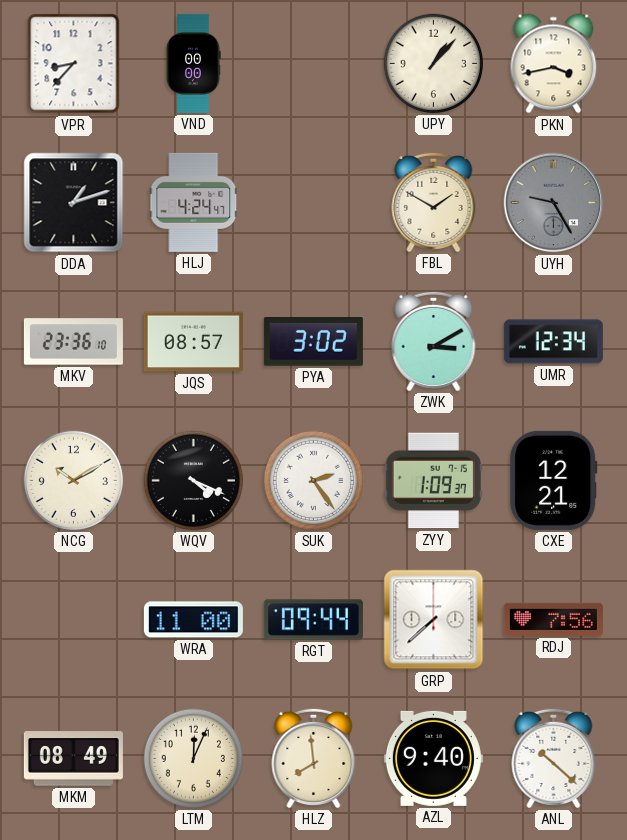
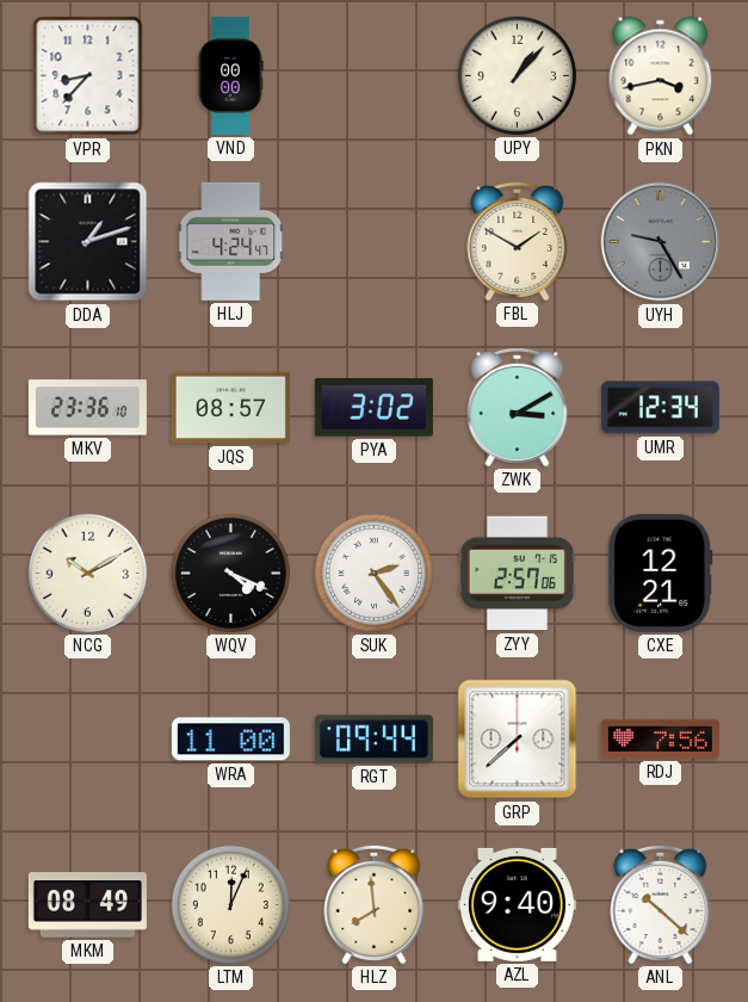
ZYY: 1:09 -> 2:57 (517, 574)
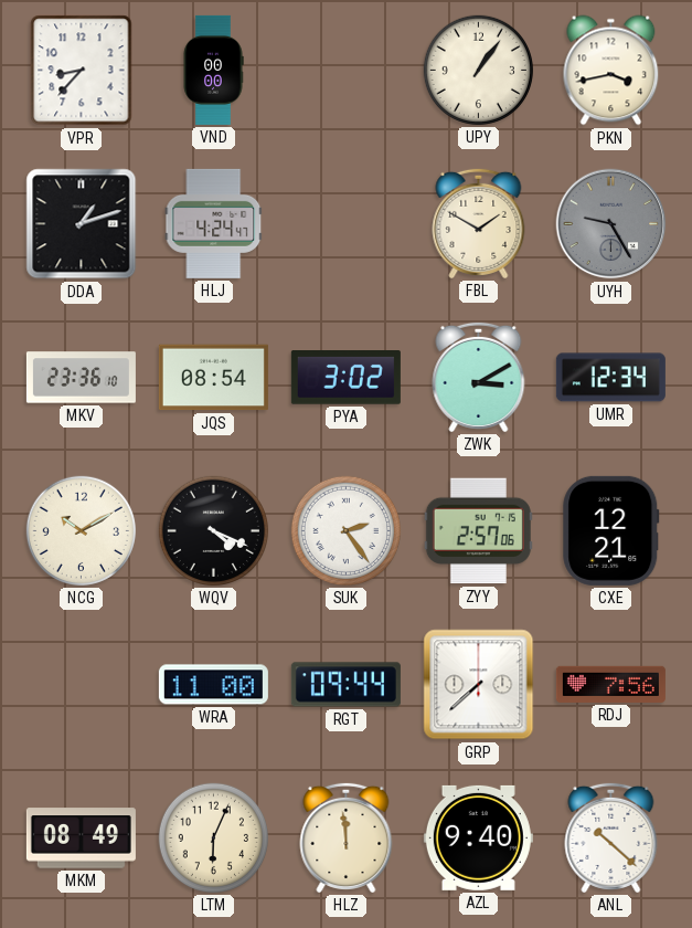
UPY: 1:07 -> 1:06 (478, 70)
JQS: 08:57 -> 08:54 (213, 378)
LTM: 12:04 -> 6:04 (213, 837)
HLZ: 7:59 -> 11:59 (347, 837)
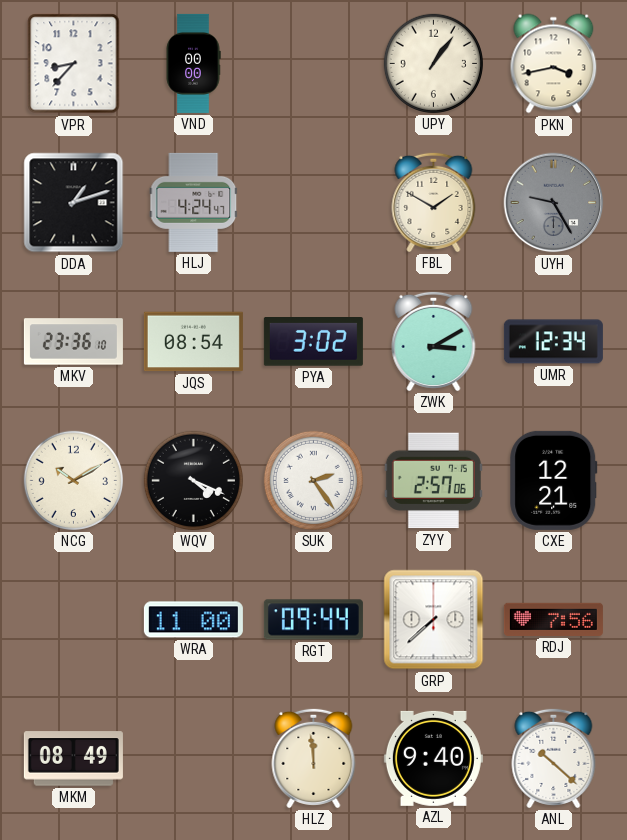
LTM: 6:04 -> none (213, 837)
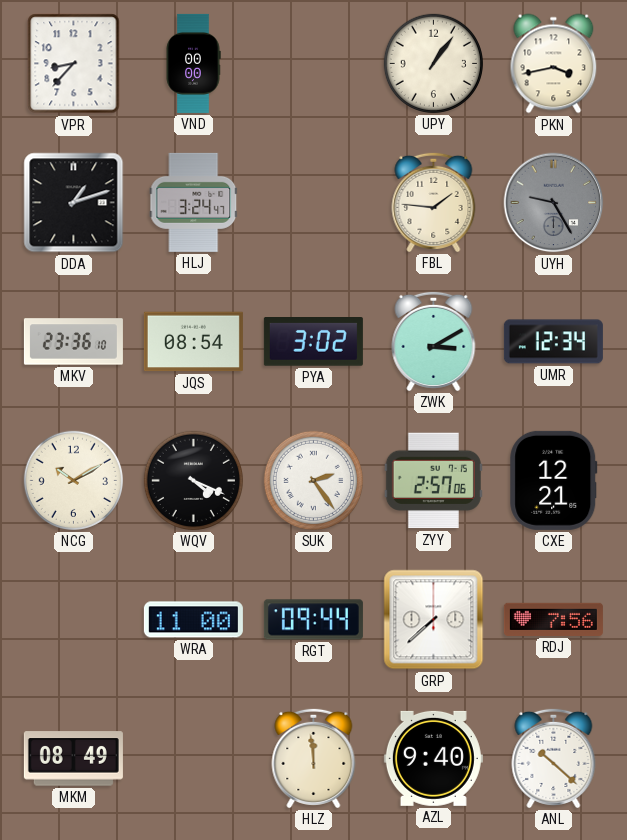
HLJ: 4:24 -> 3:24 (194, 202)
FBL: 1:50 -> 1:46 (434, 202)
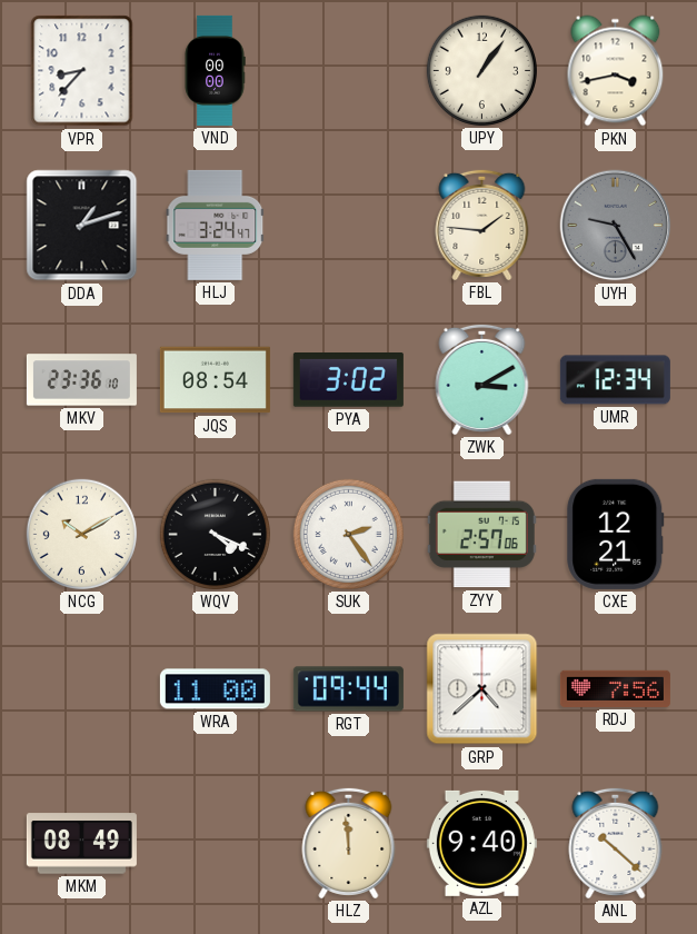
GRP: 7:38 -> 4:38 (482, 689)
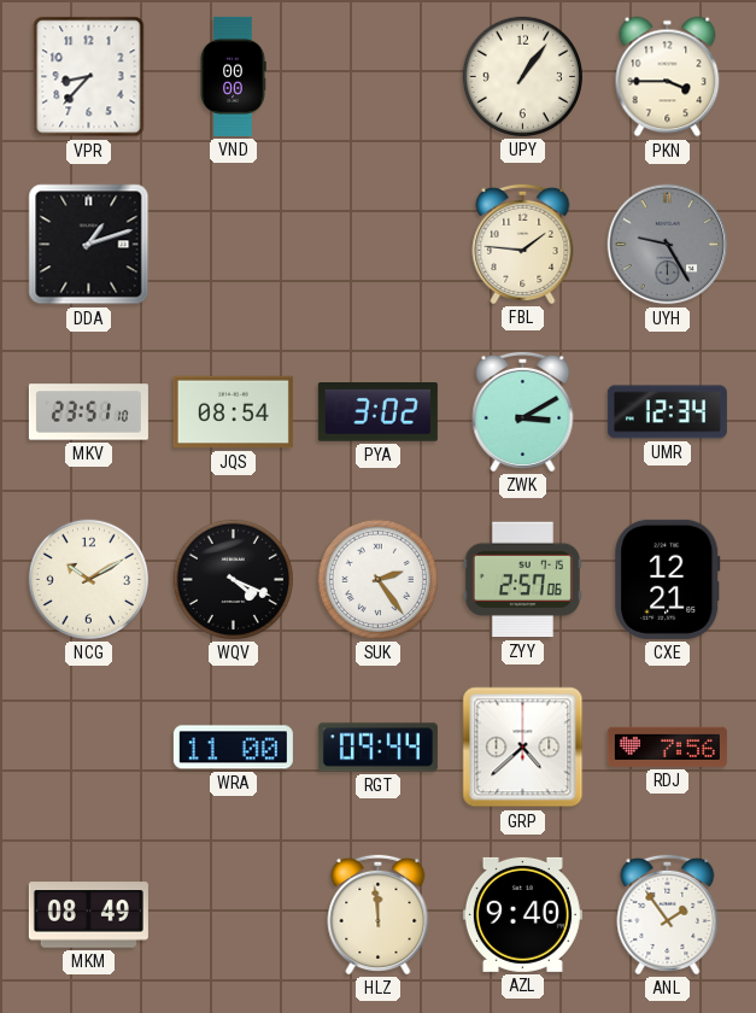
PKN: 3:43 -> 3:45 (668, 77)
HLJ: 3:24 -> none (216, 225)
MKV: 23:36 -> 23:51 (88, 412)
ANL: 10:22 -> 1:54 (668, 914)
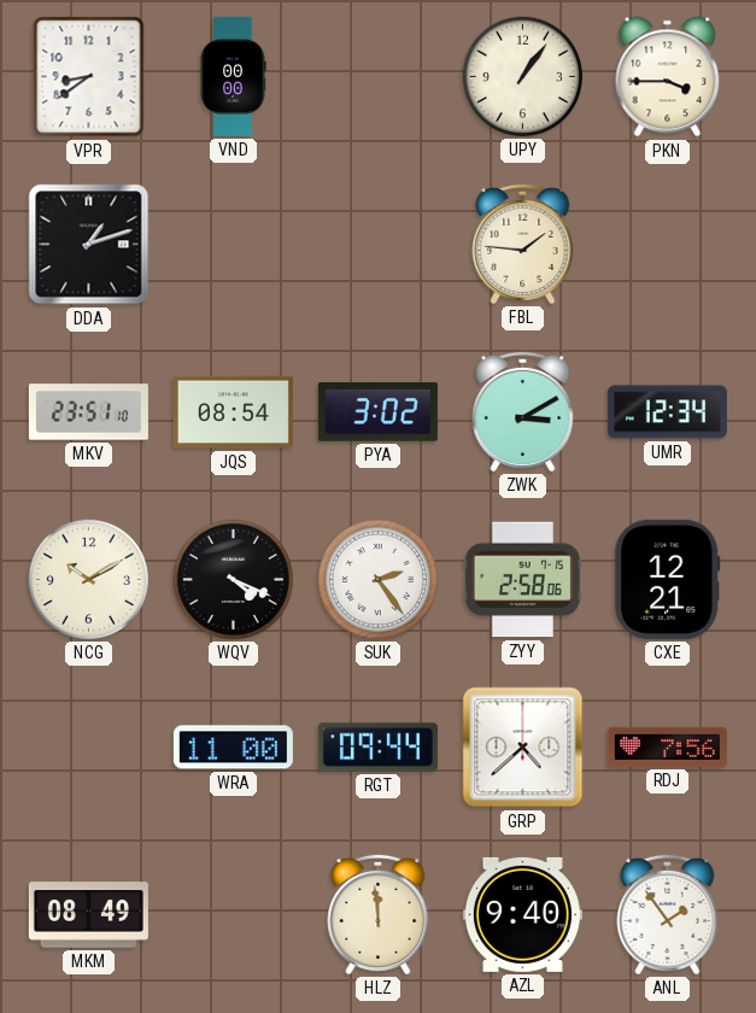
VPR: 8:37 -> 8:39 (89, 77)
UYH: 9:25 -> none (668, 245)
ZYY: 2:57 -> 2:58 (522, 580)
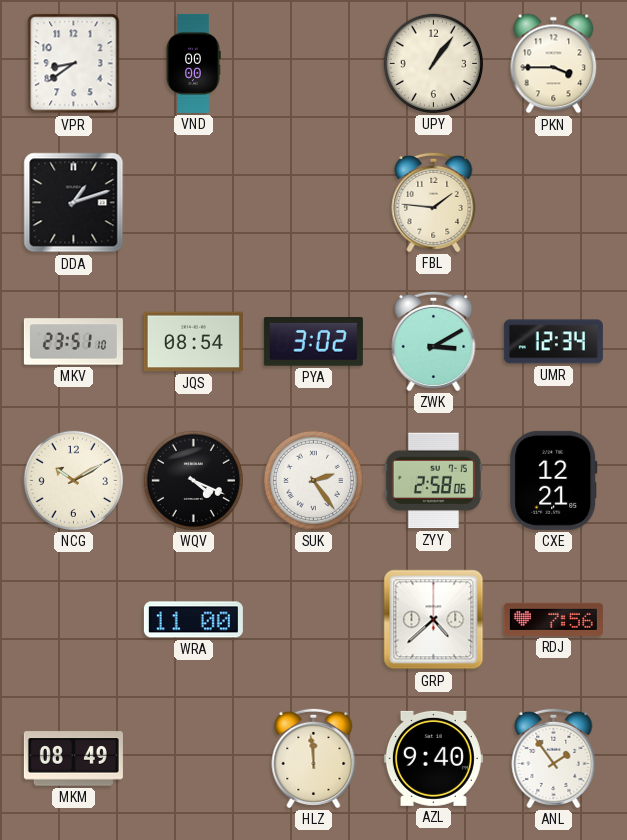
RGT: 09:44 -> none (377, 748)
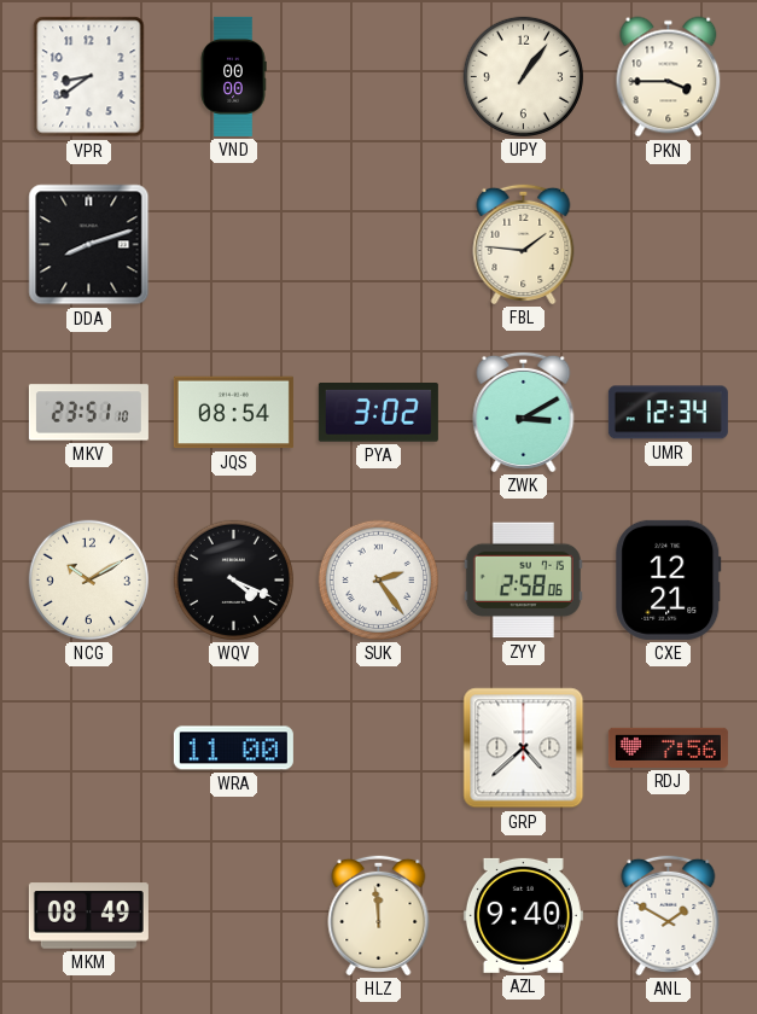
DDA: 1:12 -> 8:12 (89, 245)
ANL: 1:54 -> 1:50 (669, 915)
